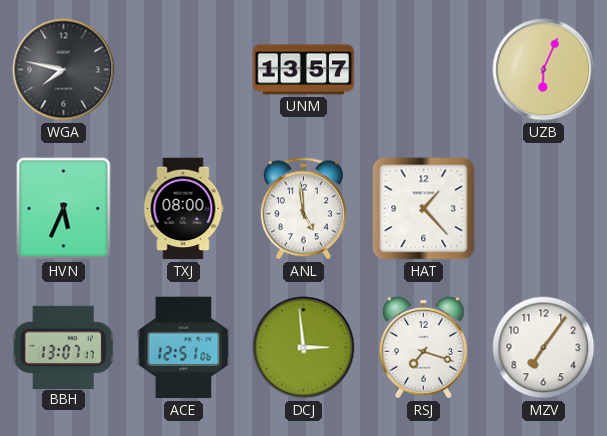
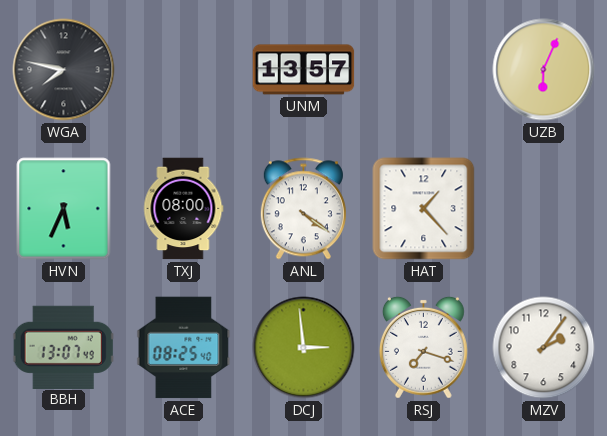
ANL: 4:59 -> 4:21 (303, 209)
BBH: 13:07:17 -> 13:07:49 (64, 347)
ACE: 12:51 -> 08:25 (184, 348)
MZV: 7:06 -> 2:06 (544, 348)
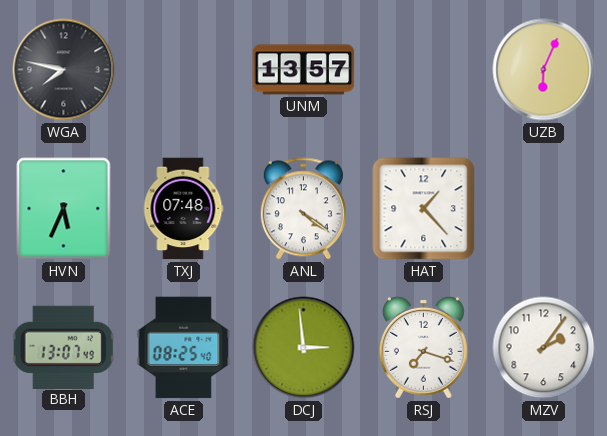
TXJ: 08:00 -> 07:48 (184, 209)
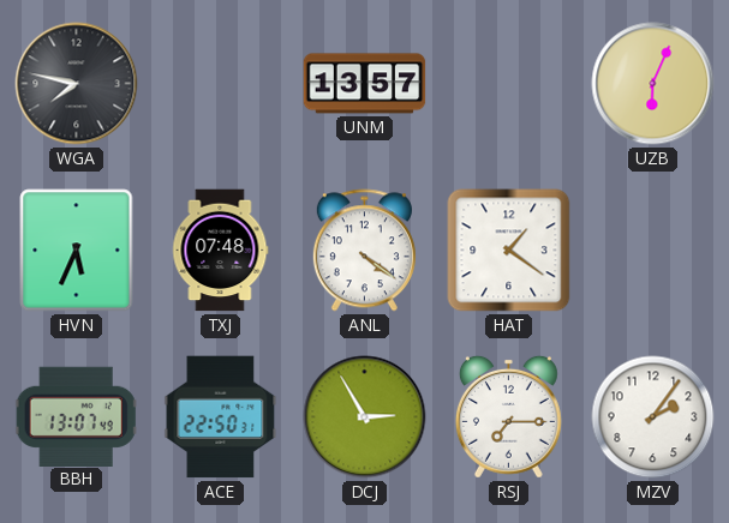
HAT: 1:23 -> 1:21 (509, 251)
ACE: 08:25 -> 22:50 (221, 417)
DCJ: 2:59 -> 2:55 (365, 417)
RSJ: 7:18 -> 7:15 (508, 416)
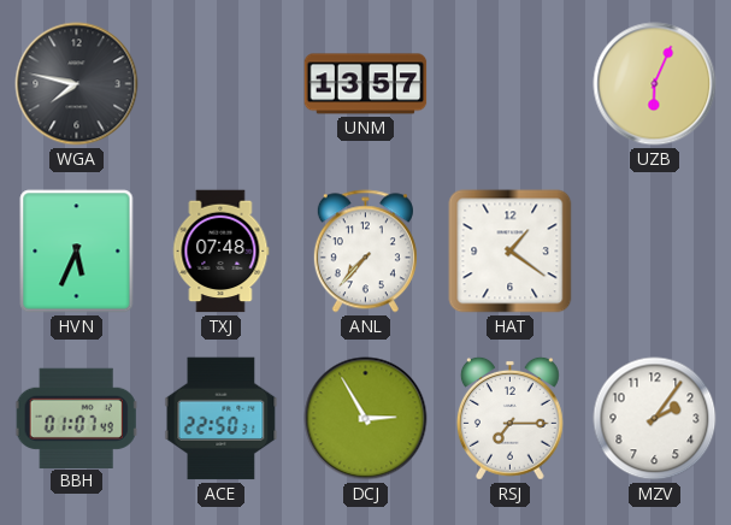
ANL: 4:21 -> 7:37 (365, 252)
BBH: 13:07 -> 01:07 (77, 418)
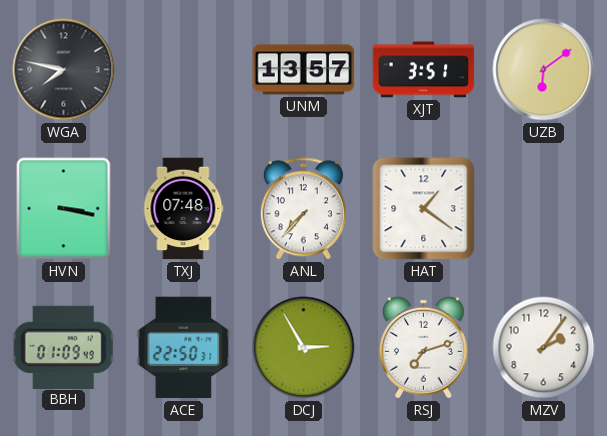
XJT: none -> 3:51 (424, 70)
UZB: 6:04 -> 6:09 (544, 70)
HVN: 5:34 -> 3:17 (64, 209)
BBH: 01:07 -> 01:09 (64, 347)
RSJ: 7:15 -> 7:12 (423, 347)
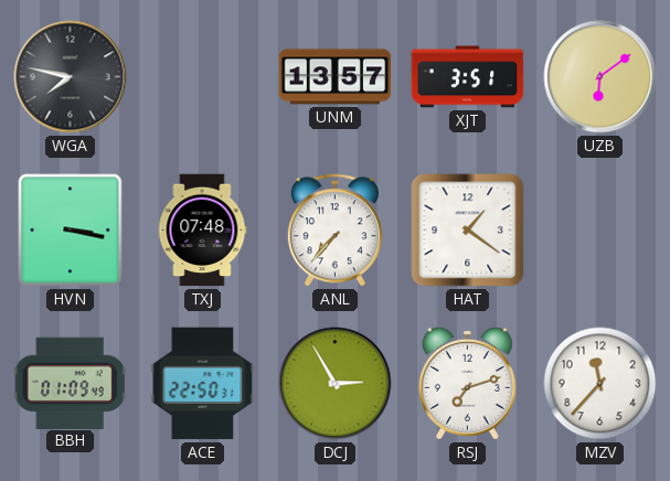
MZV: 2:06 -> 11:37 (600, 384)
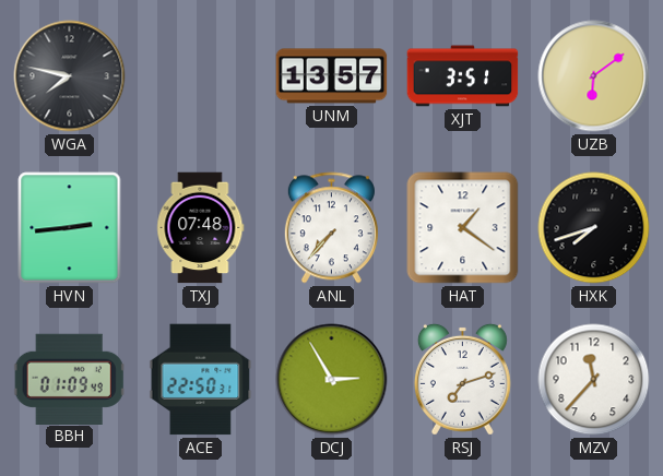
HVN: 3:17 -> 2:44 (70, 228)
HXK: none -> 7:42 (594, 228)
